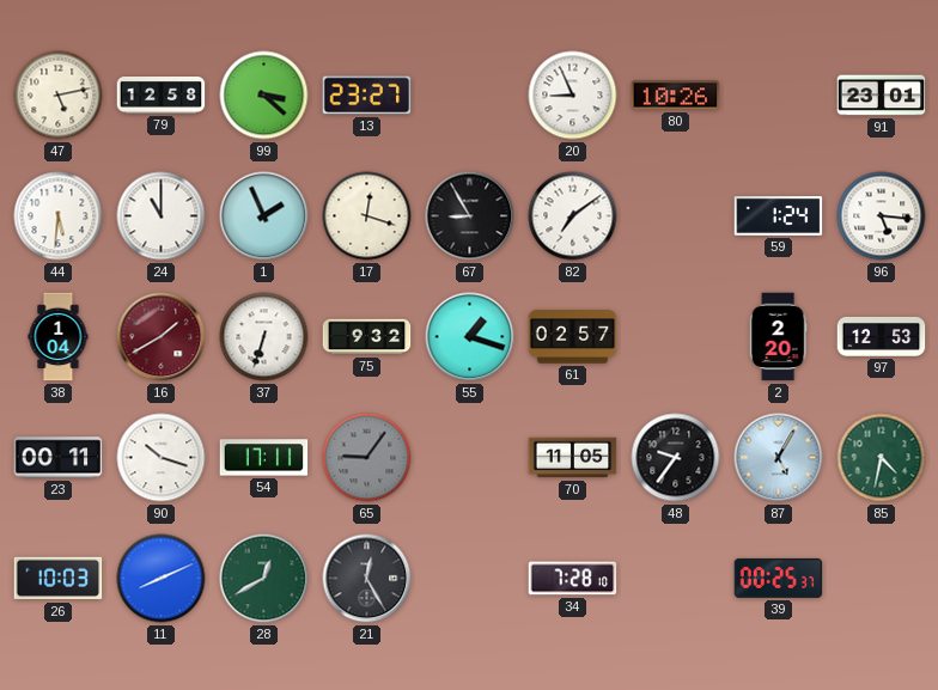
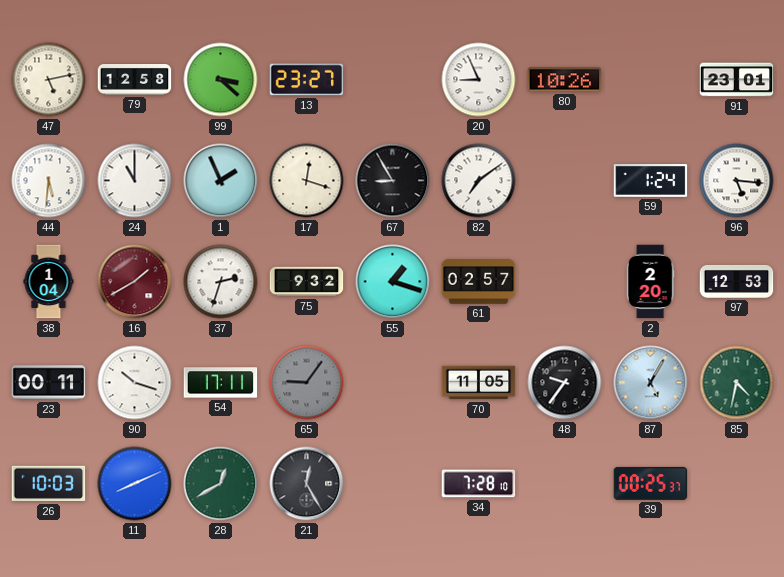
37: 6:33 -> 2:33 (221, 282)
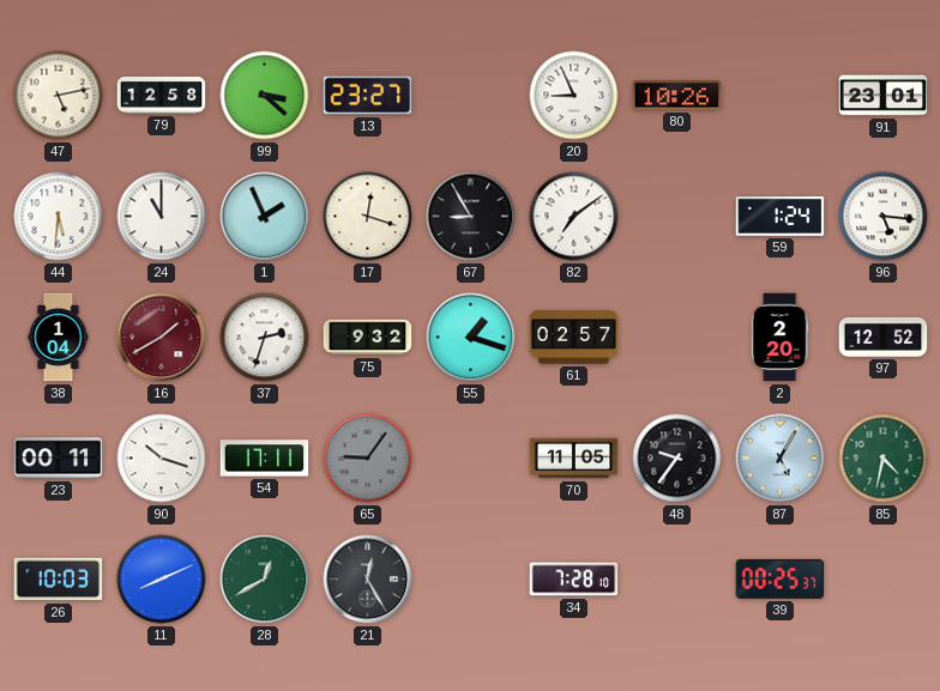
97: 12:53 -> 12:52 (884, 337)
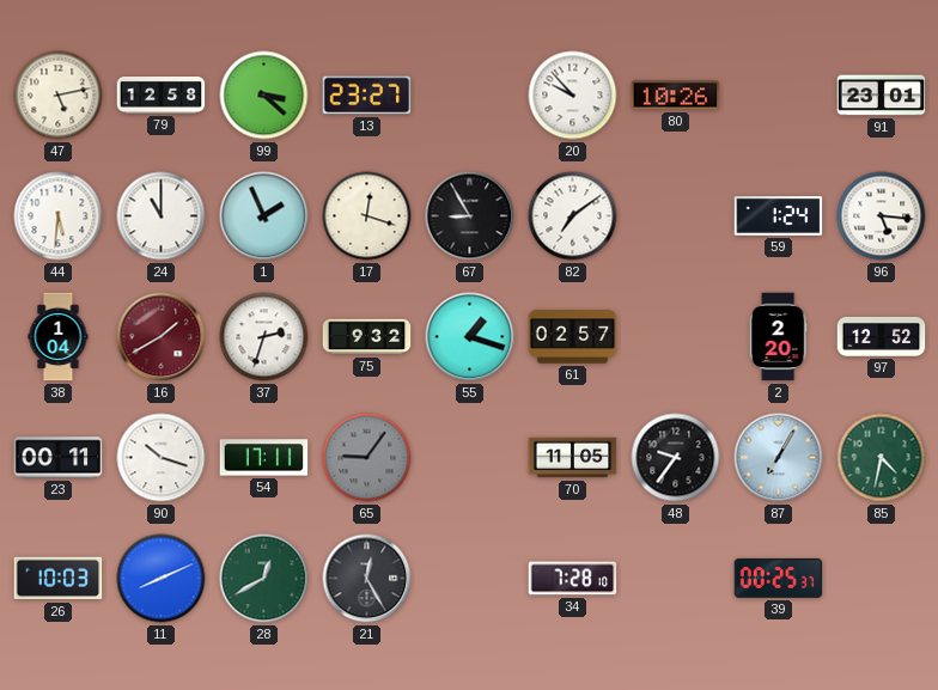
20: 8:56 -> 9:53 (573, 96)
87: 5:05 -> 7:05 (779, 458)
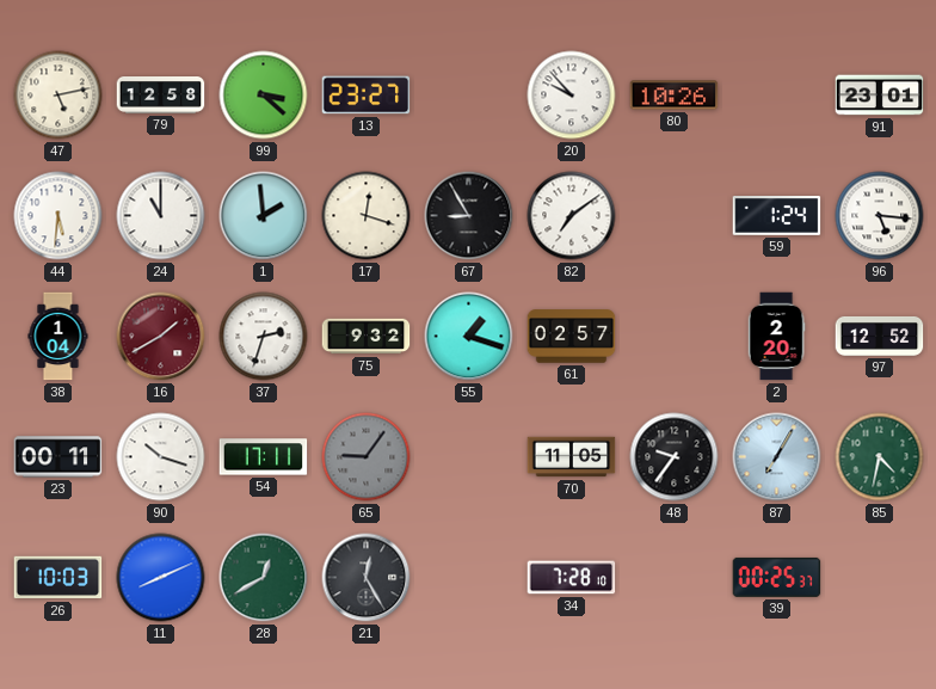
1: 1:56 -> 1:59 (264, 216)
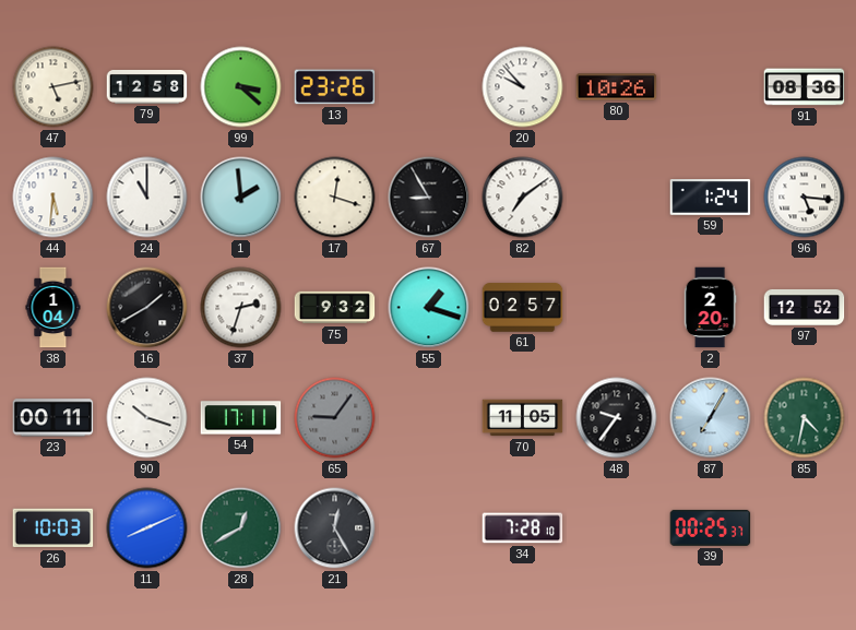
13: 23:27 -> 23:26 (335, 87)
91: 23:01 -> 08:36 (805, 87)
16 dial: burgundy -> black (147, 308)
